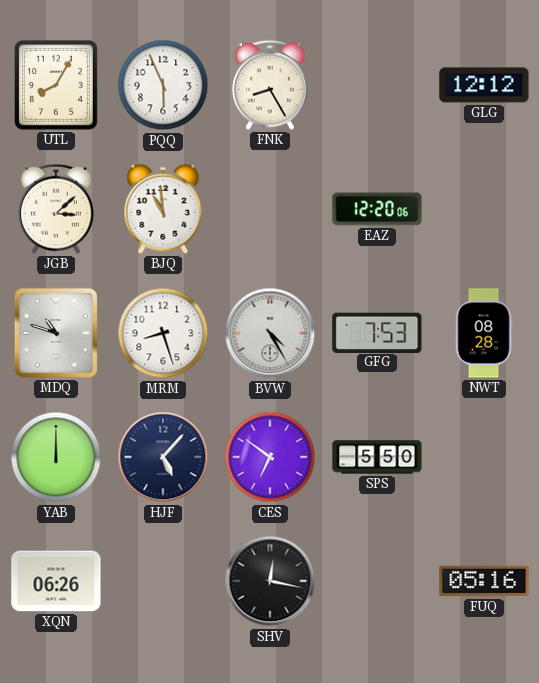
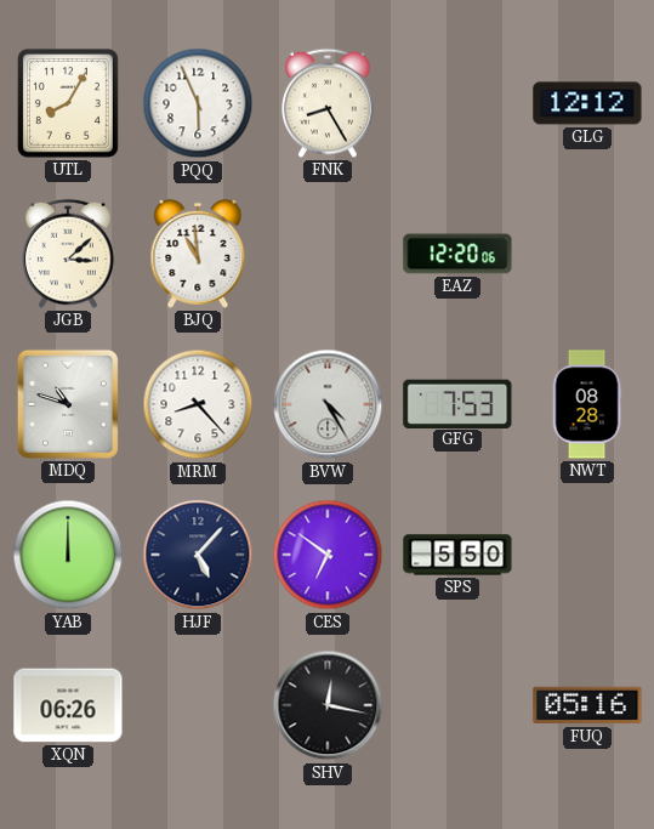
MRM: 8:27 -> 8:23 (198, 404)
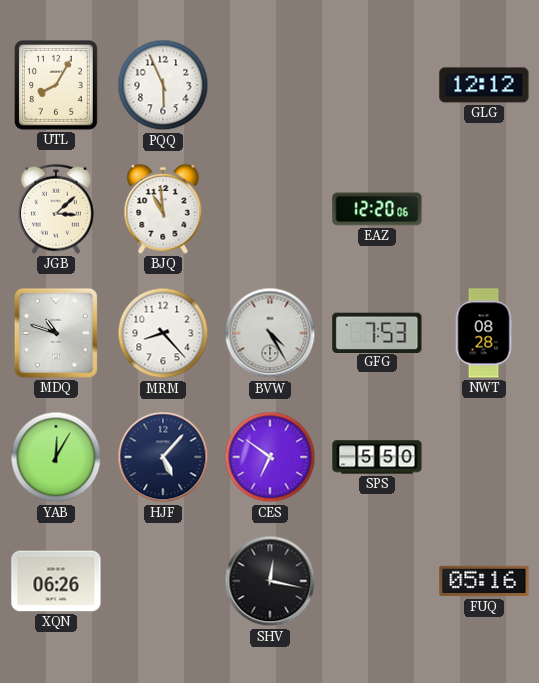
FNK: 8:25 -> none (329, 103)
YAB: 12:00 -> 12:05 (56, 457)
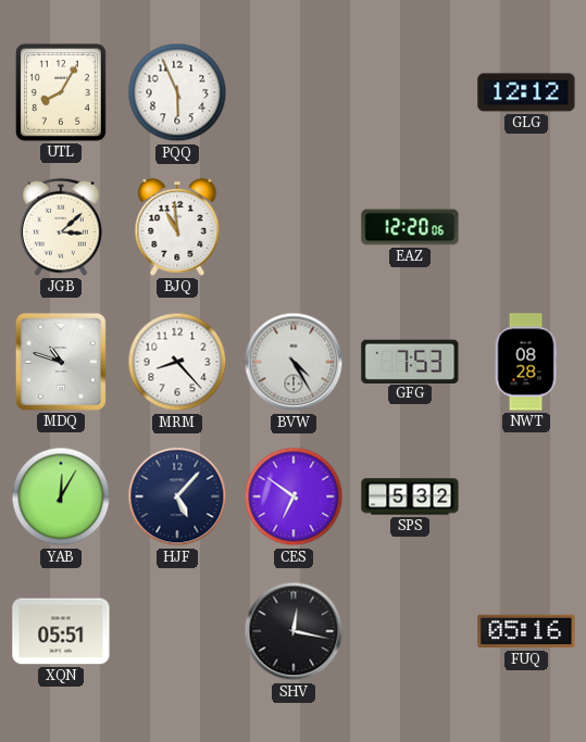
SPS: 5:50 -> 5:32 (410, 496)
XQN: 06:26 -> 05:51 (61, 631)
